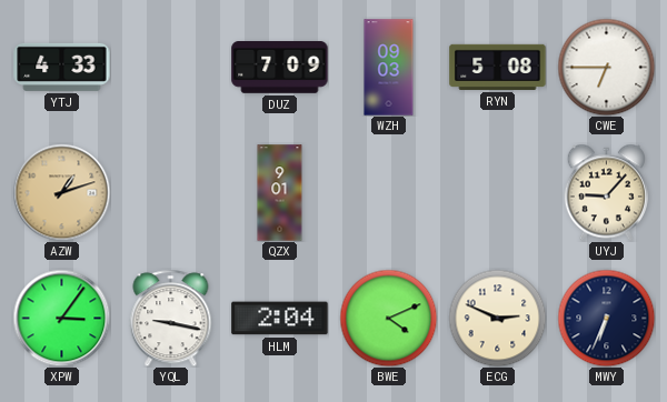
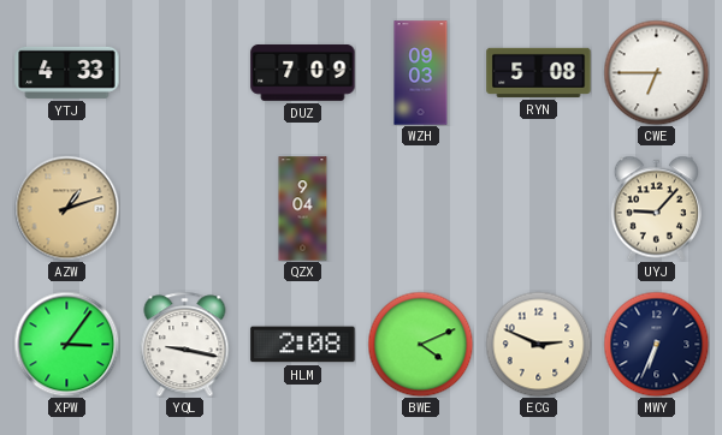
QZX: 9:01 -> 9:04 (303, 209)
HLM: 2:04 -> 2:08 (303, 345)
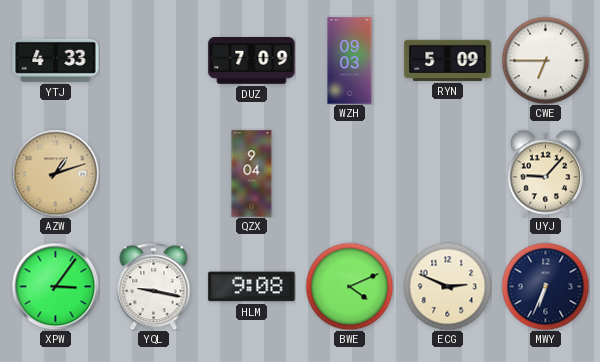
RYN: 5:08 -> 5:09 (448, 60)
HLM: 2:08 -> 9:08 (252, 287)
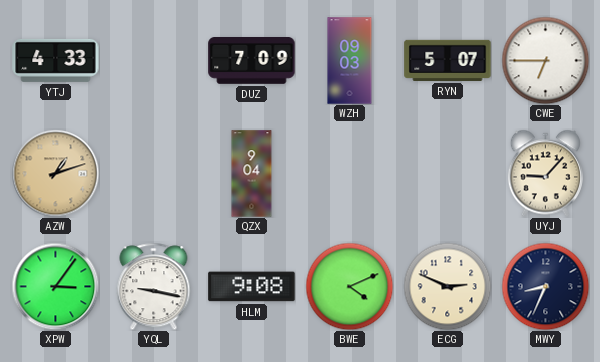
RYN: 5:09 -> 5:07 (448, 60)
MWY: 6:34 -> 8:34 (545, 286)
